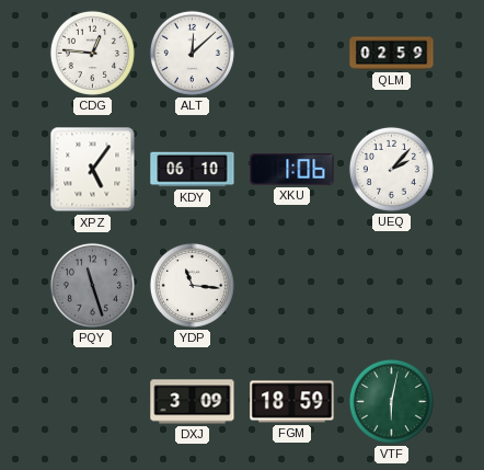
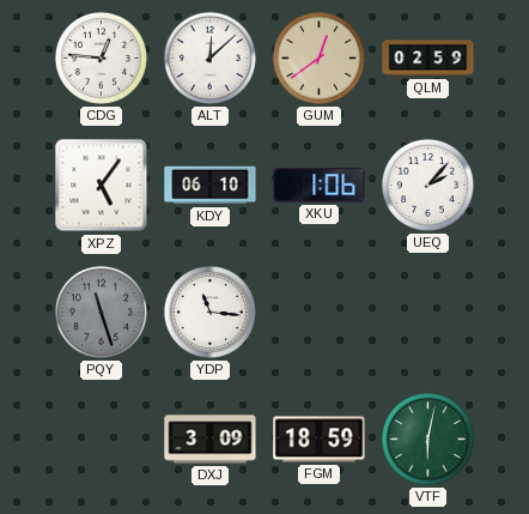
GUM: none -> 12:39 (318, 58)
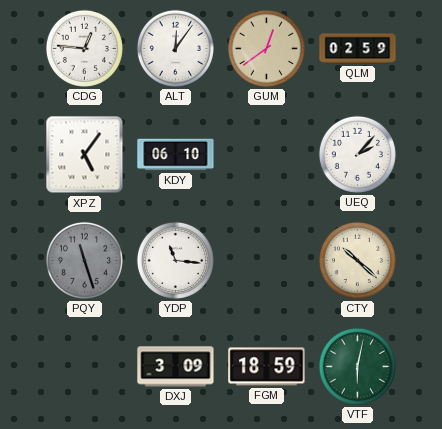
ALT: 12:08 -> 12:06 (175, 48)
XKU: 1:06 -> none (320, 186)
CTY: none -> 10:22 (357, 260)
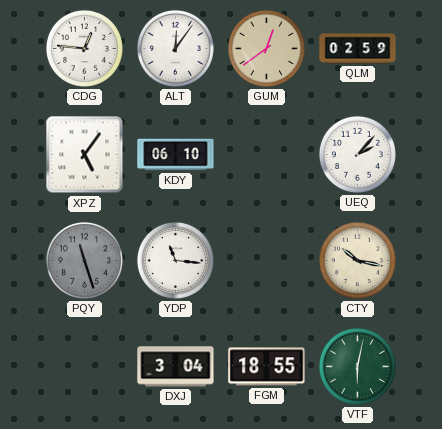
CTY: 10:22 -> 10:17 (357, 260)
DXJ: 3:09 -> 3:04 (176, 367)
FGM: 18:59 -> 18:55 (267, 367)
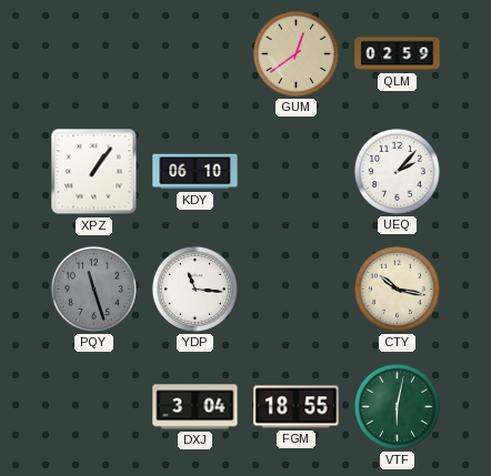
CDG: 12:46 -> none (84, 48)
ALT: 12:06 -> none (175, 48)
XPZ: 5:06 -> 1:06 (94, 172)
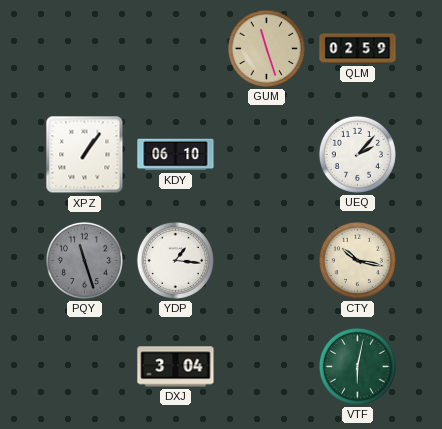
GUM: 12:39 -> 11:27 (266, 48)
YDP: 11:16 -> 1:16 (175, 260)
FGM: 18:55 -> none (297, 407)
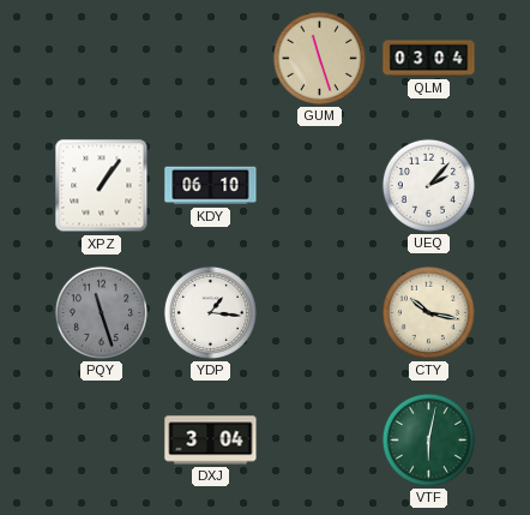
QLM: 02:59 -> 03:04 (429, 59)
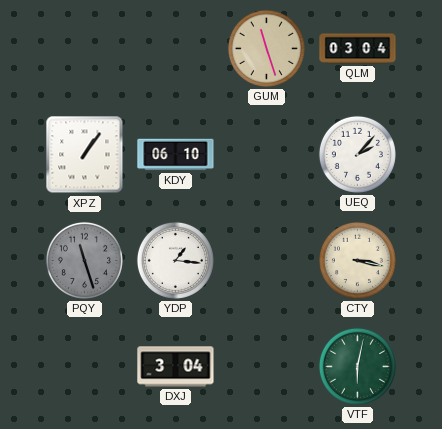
CTY: 10:17 -> 3:17 (357, 260)
